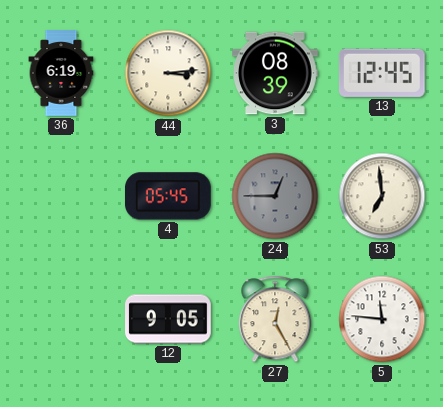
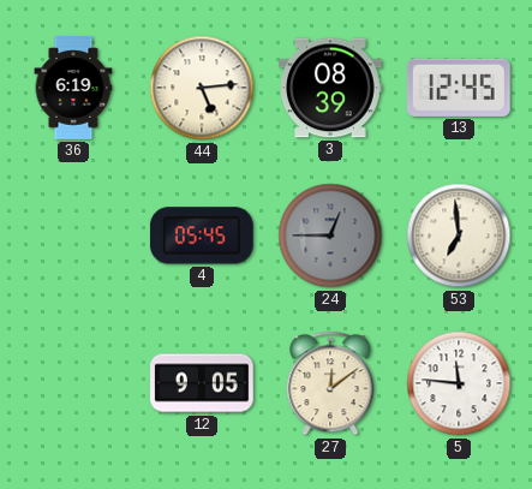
44: 3:14 -> 5:14 (202, 88)
27: 12:25 -> 12:09 (330, 383)
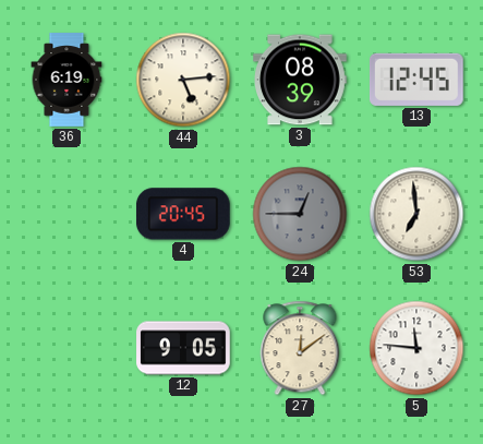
4: 05:45 -> 20:45 (183, 214)
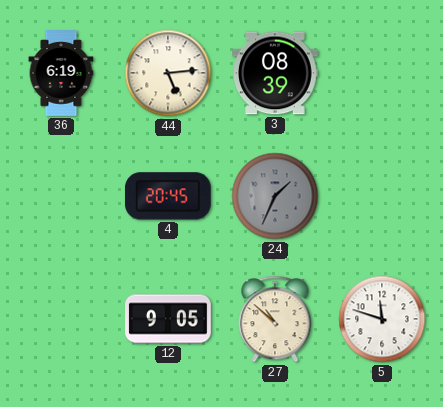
13: 12:45 -> none (416, 80)
24: 12:45 -> 1:34 (275, 196)
53: 6:59 -> none (416, 214)
27: 12:09 -> 10:52 (275, 319)
5: 11:46 -> 11:48 (382, 319)
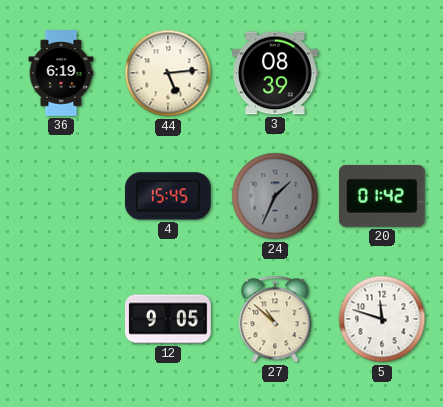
4: 20:45 -> 15:45 (168, 196)
20: none -> 01:42 (382, 196)
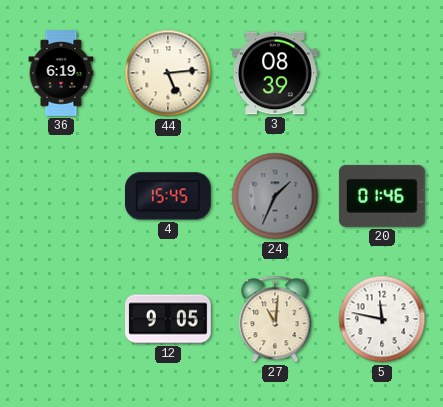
20: 01:42 -> 01:46 (382, 196)
27: 10:52 -> 11:01 (275, 319)
5: 11:48 -> 11:47 (382, 319)
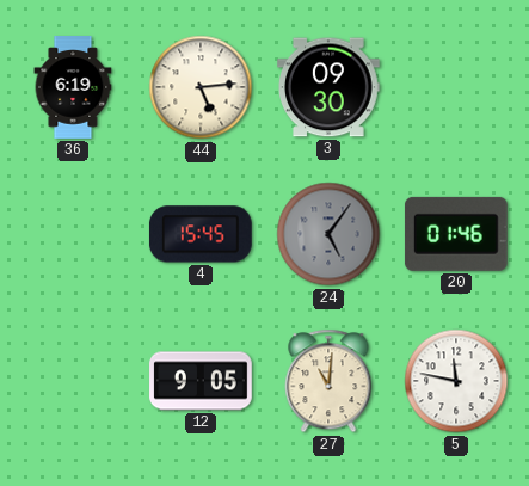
3: 08:39 -> 09:30 (328, 87)
24: 1:34 -> 5:06 (328, 234)
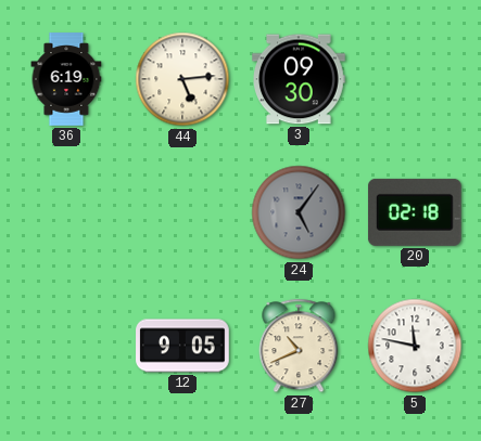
4: 15:45 -> none (201, 234)
20: 01:46 -> 02:18 (415, 212)
27: 11:01 -> 10:41 (299, 346)
